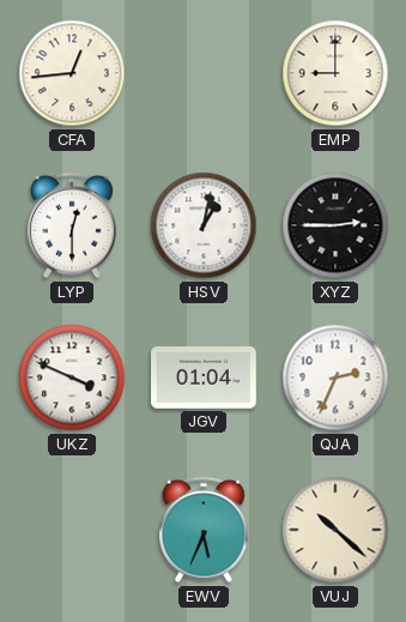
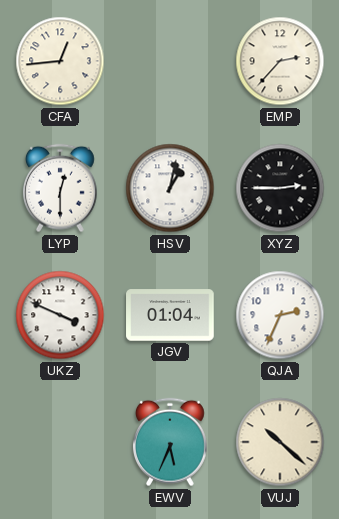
EMP: 9:00 -> 2:37 (280, 61)
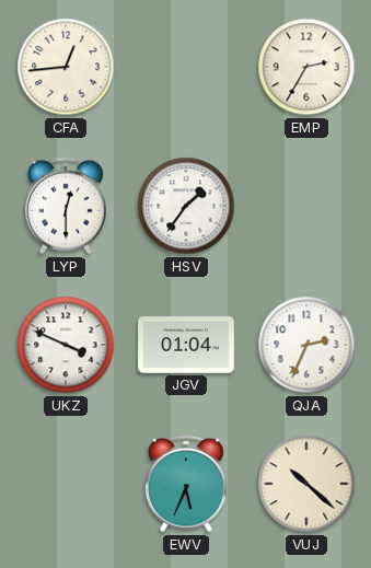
EMP: 2:37 -> 2:35 (306, 67)
HSV: 1:02 -> 1:36 (186, 206)
XYZ: 2:45 -> none (280, 188)
